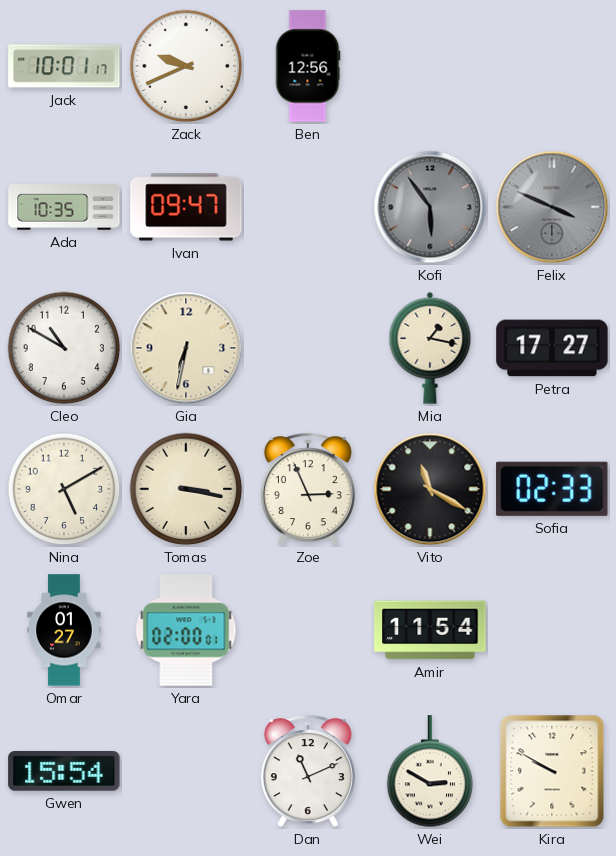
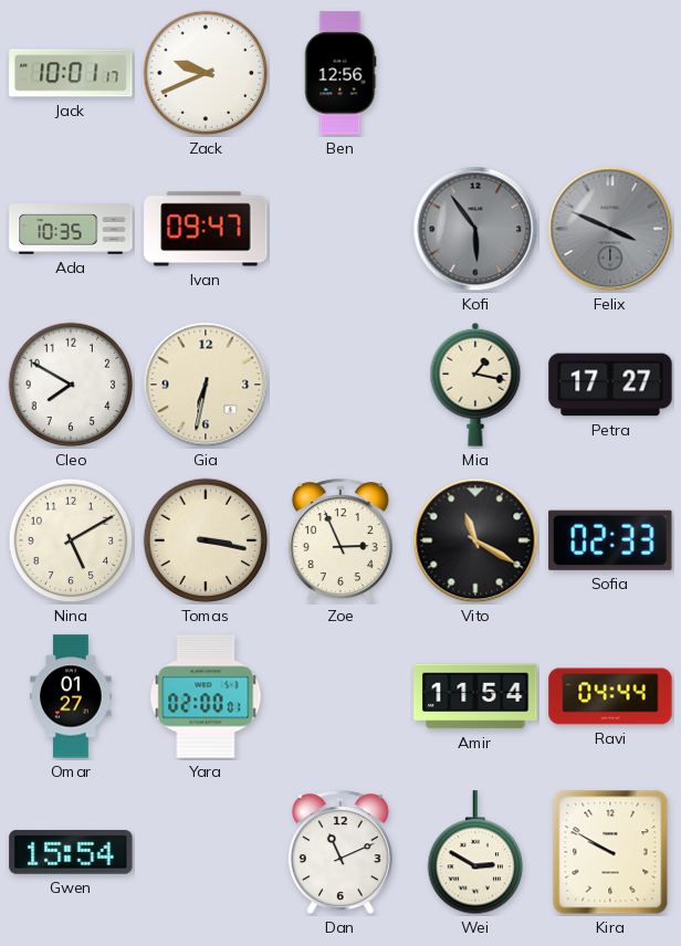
Cleo: 10:50 -> 7:50 (71, 385)
Ravi: none -> 04:44 (610, 696)
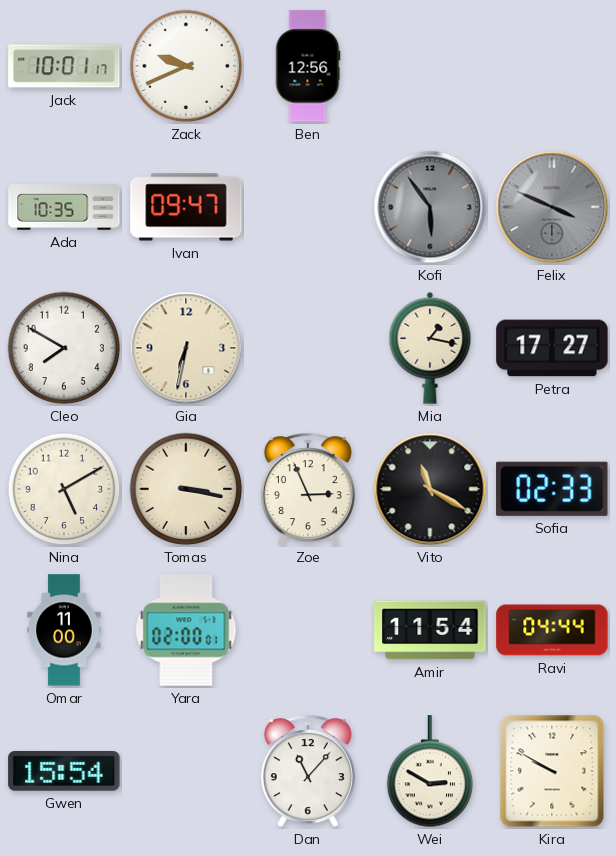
Omar: 01:27 -> 11:00 (64, 630)
Dan: 11:11 -> 11:07 (308, 772)
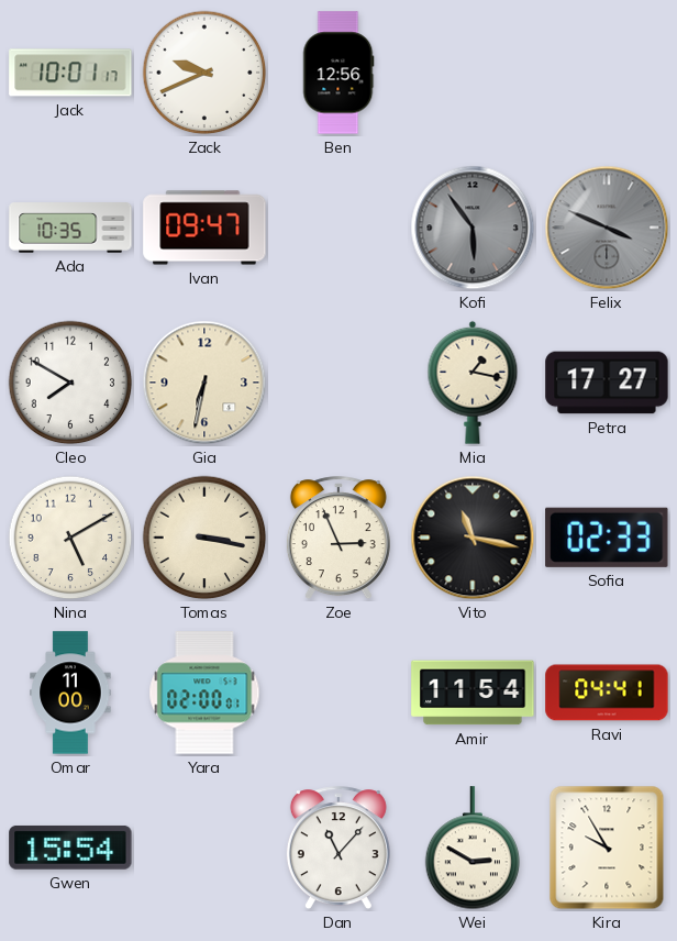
Vito: 11:20 -> 11:17 (473, 538)
Ravi: 04:44 -> 04:41 (607, 693)
Kira: 9:50 -> 9:55 (607, 848)
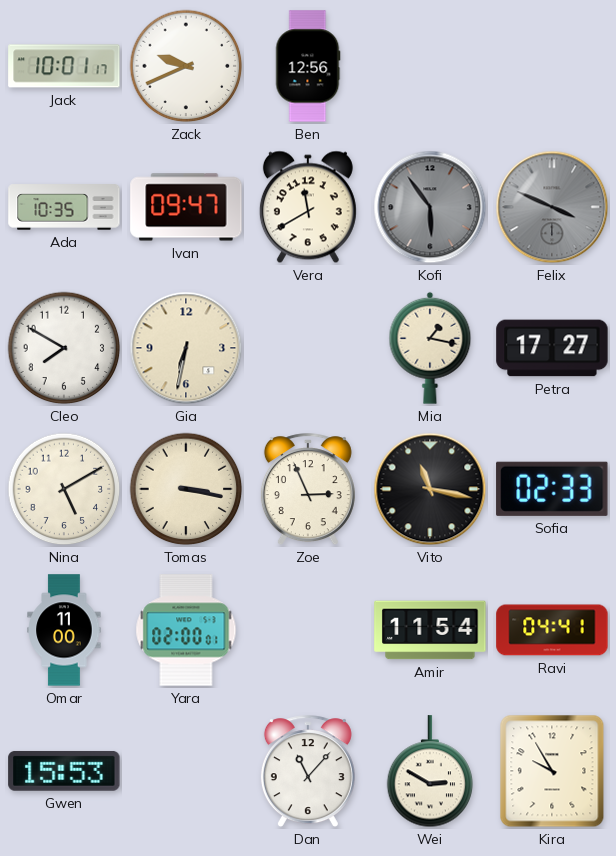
Vera: none -> 11:40 (308, 207)
Gwen: 15:54 -> 15:53 (64, 771)
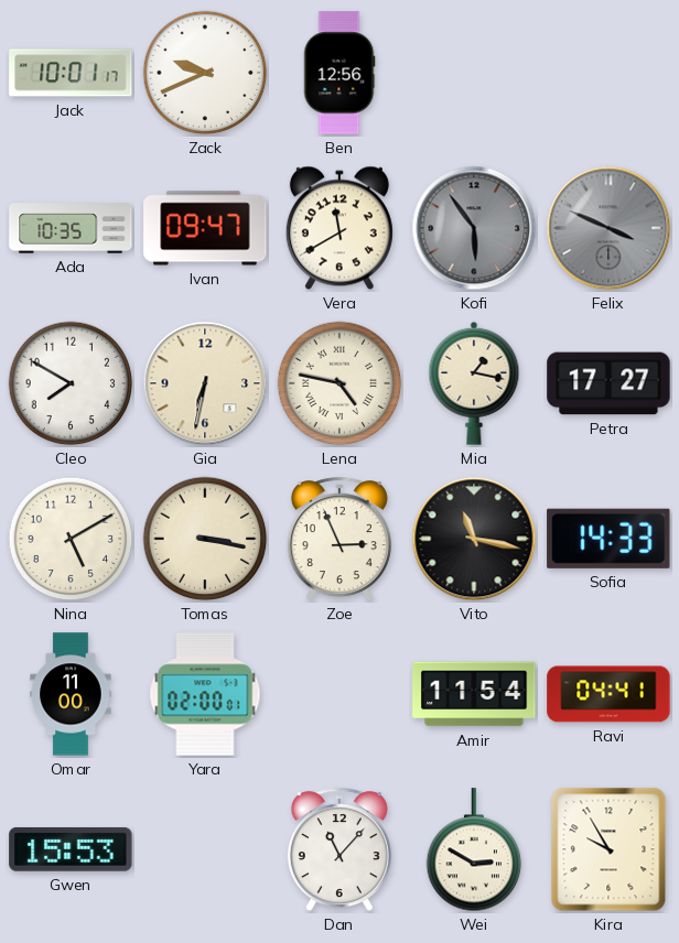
Lena: none -> 4:47 (339, 383)
Sofia: 02:33 -> 14:33 (608, 539)
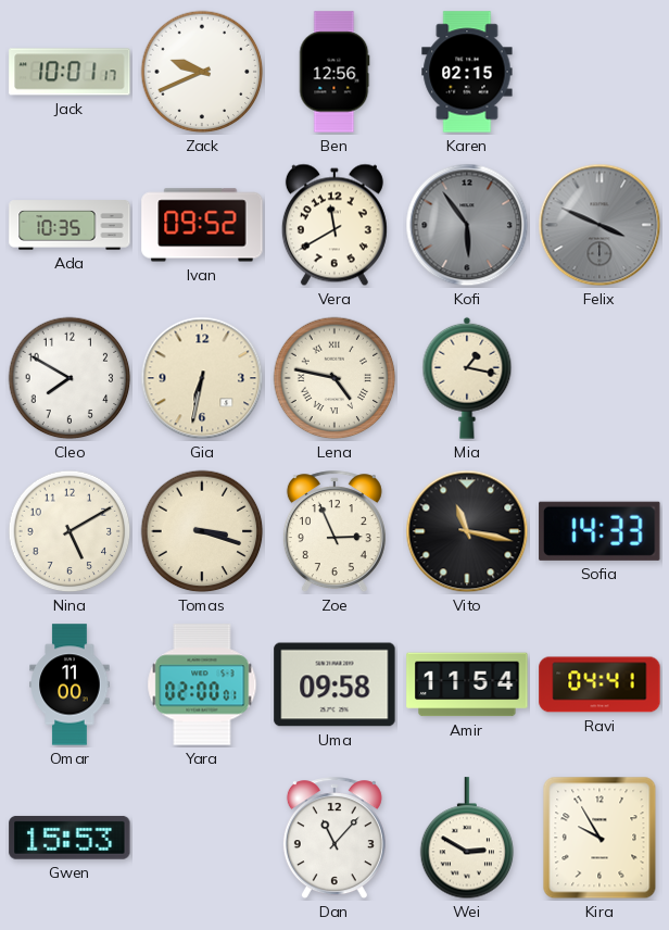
Karen: none -> 02:15 (467, 72)
Ivan: 09:47 -> 09:52 (202, 225)
Petra: 17:27 -> none (608, 383)
Tomas: 3:17 -> 3:18 (202, 531)
Uma: none -> 09:58 (335, 684)
